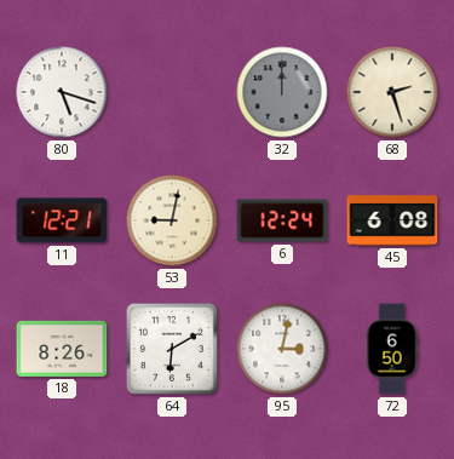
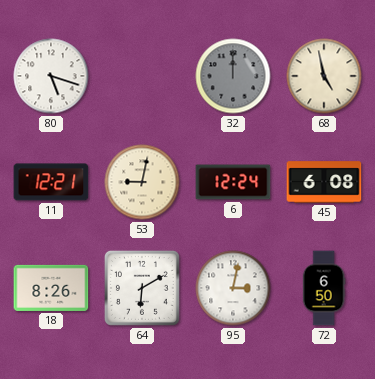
68: 2:27 -> 4:58 (324, 76)
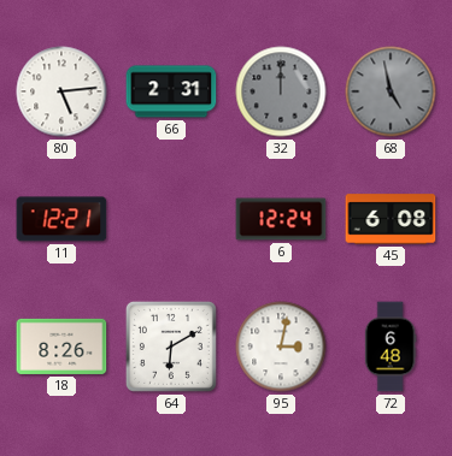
80: 5:18 -> 5:14 (61, 91)
66: none -> 2:31 (171, 91)
68 dial: cream -> grey (391, 91)
53: 9:02 -> none (142, 182)
72: 6:50 -> 6:48 (391, 347)
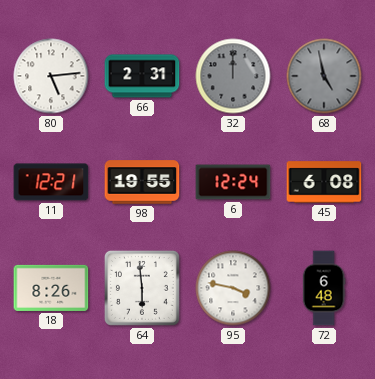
98: none -> 19:55 (142, 182)
64: 6:10 -> 5:59 (142, 288)
95: 3:02 -> 3:47 (233, 288)
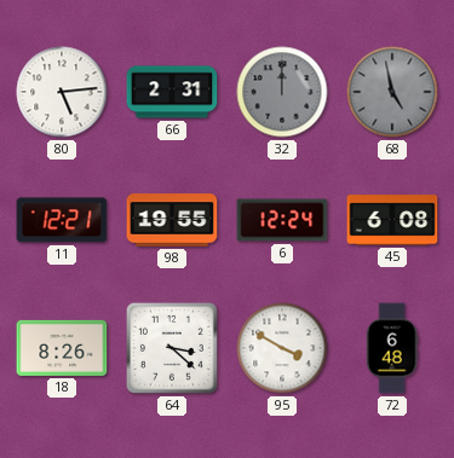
64: 5:59 -> 3:22 (172, 348)
95: 3:47 -> 3:50 (282, 348)
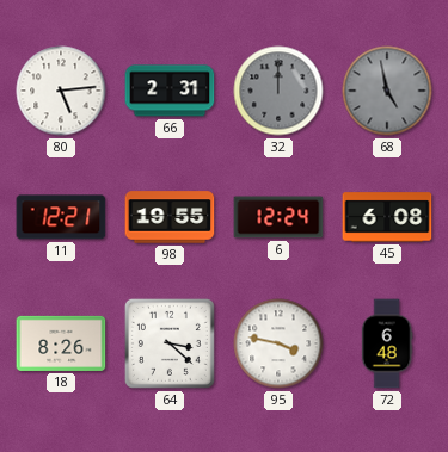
95: 3:50 -> 3:47 (278, 343)
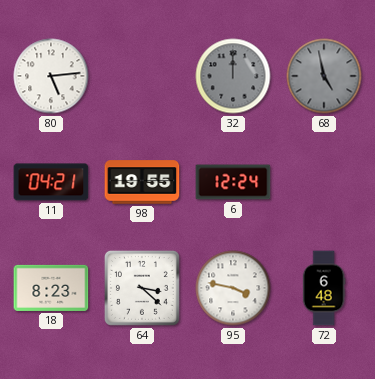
66: 2:31 -> none (170, 91)
11: 12:21 -> 04:21 (51, 182)
45: 6:08 -> none (387, 217)
18: 8:26 -> 8:23 (51, 288)
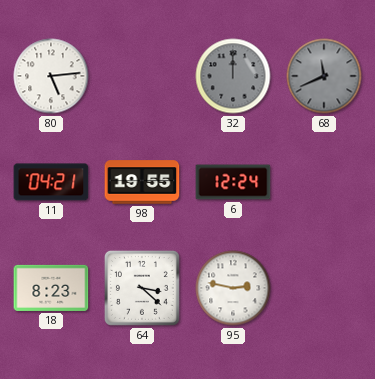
68: 4:58 -> 11:41 (324, 76)
95: 3:47 -> 2:47 (233, 288)
72: 6:48 -> none (324, 288)
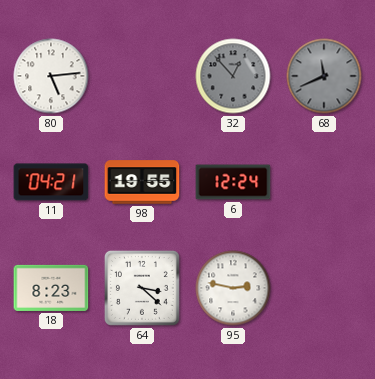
32: 12:00 -> 12:53 (233, 76)
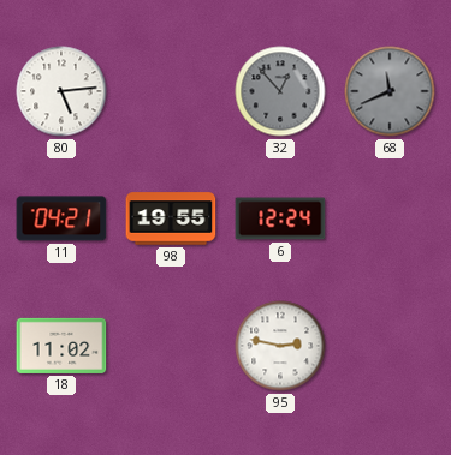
18: 8:23 -> 11:02 (61, 346)
64: 3:22 -> none (142, 288)
